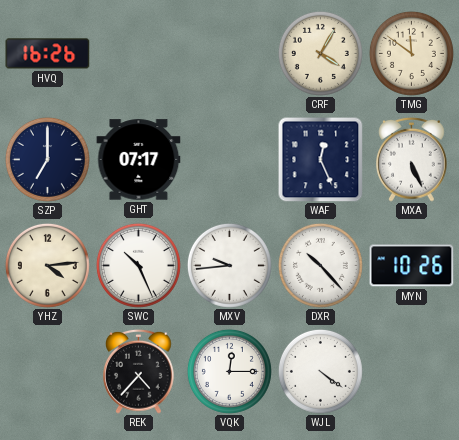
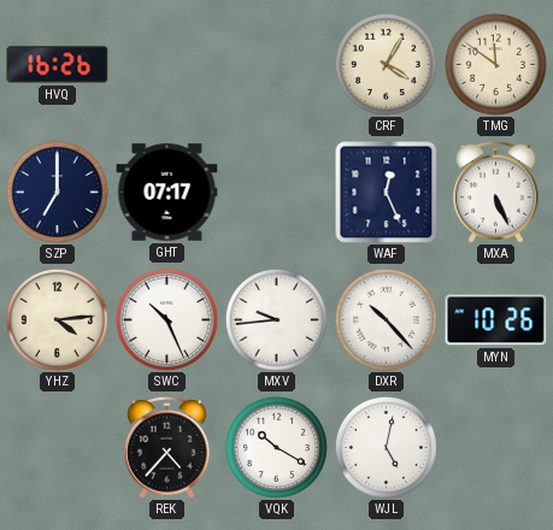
VQK: 12:15 -> 10:20 (276, 447)
WJL: 4:21 -> 5:02 (386, 447)
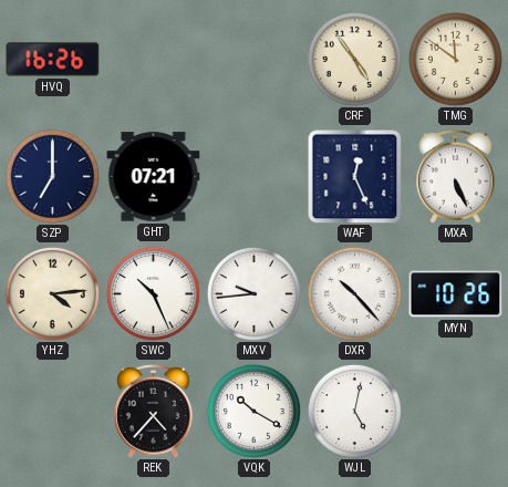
CRF: 4:05 -> 4:54 (354, 59)
GHT: 07:17 -> 07:21 (154, 177)
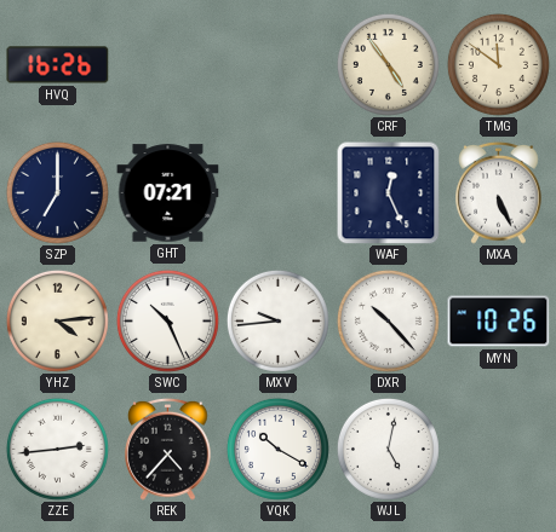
ZZE: none -> 2:44 (57, 449)
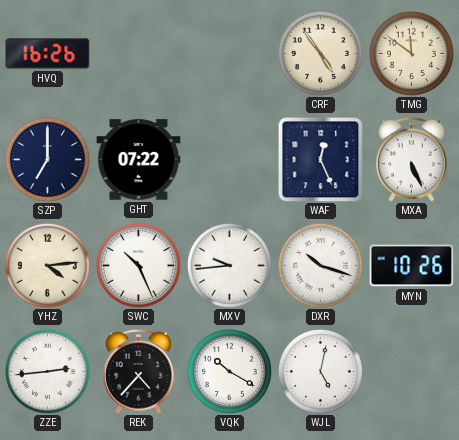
GHT: 07:21 -> 07:22 (139, 160)
DXR: 10:23 -> 10:18 (320, 265)
